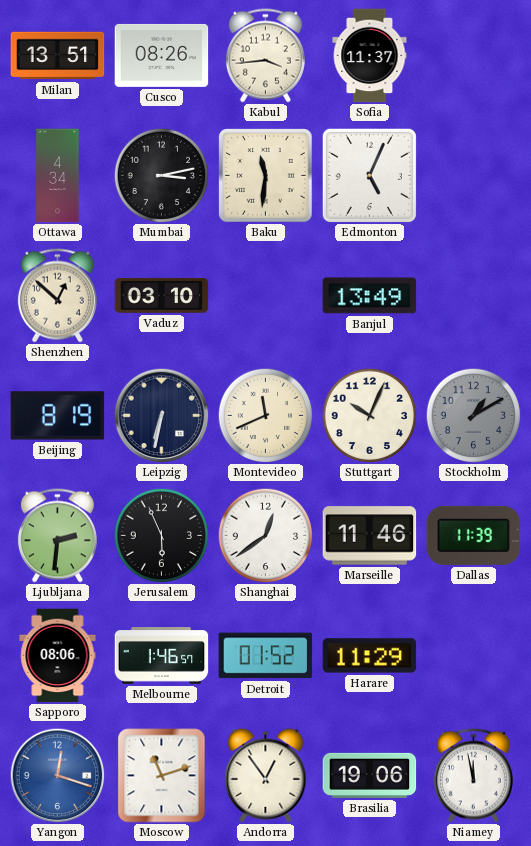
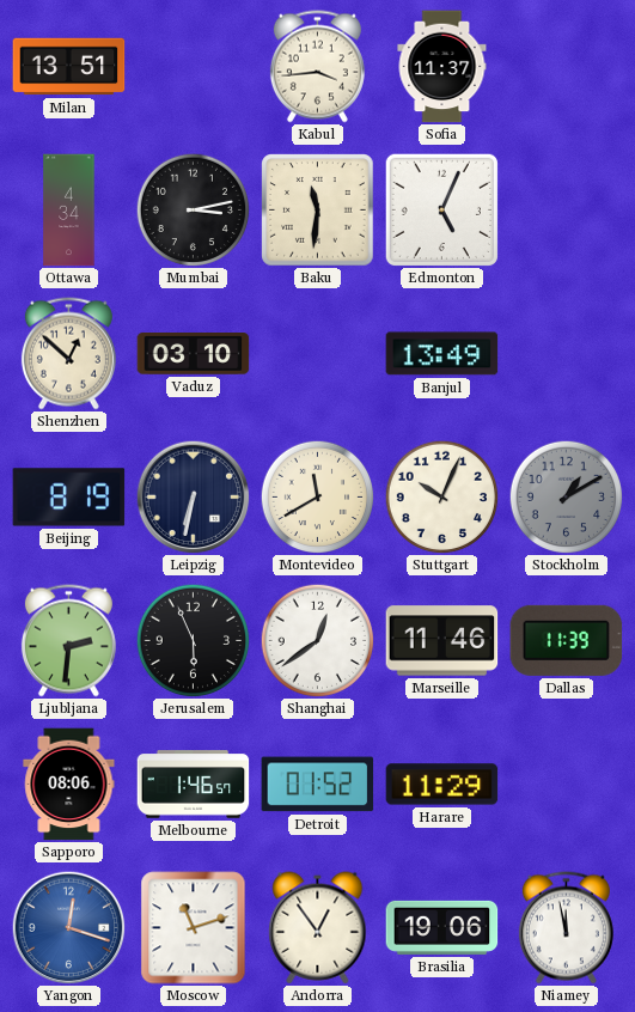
Cusco: 08:26 -> none (162, 55)
Montevideo: 11:41 -> 11:40 (317, 496)
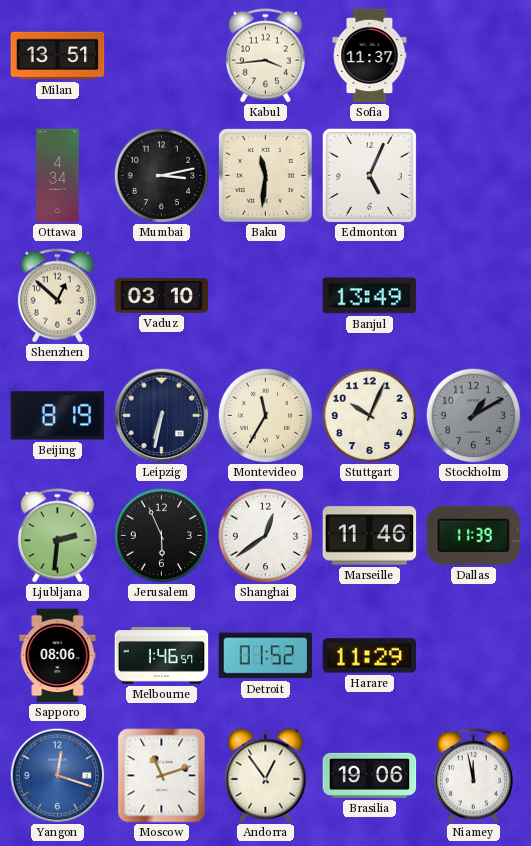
Montevideo: 11:40 -> 11:35 (265, 415)
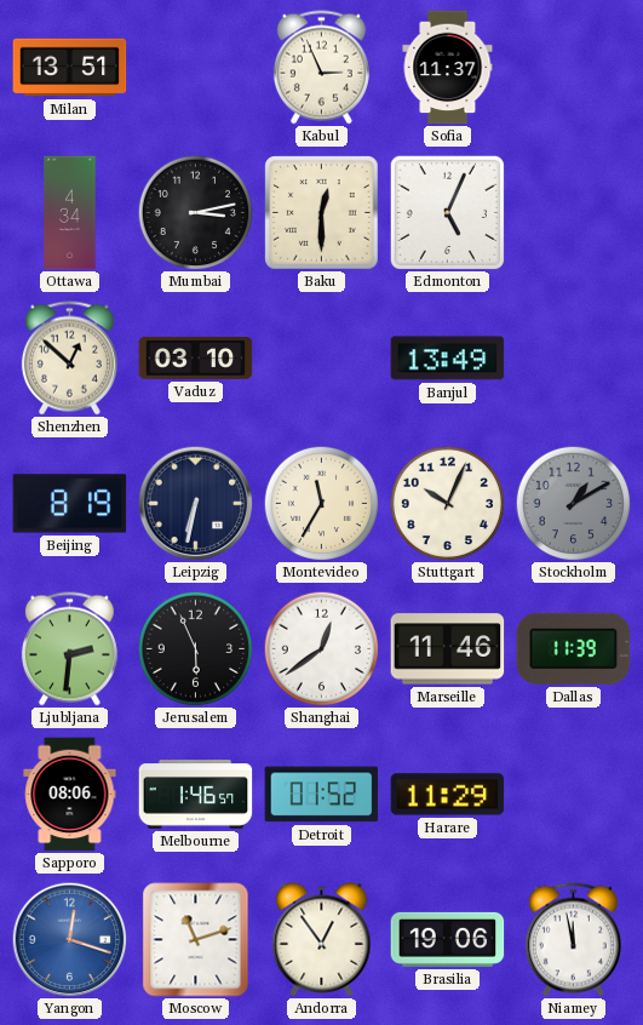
Kabul: 3:44 -> 2:56 (321, 68)
Baku: 11:31 -> 12:30 (322, 213)
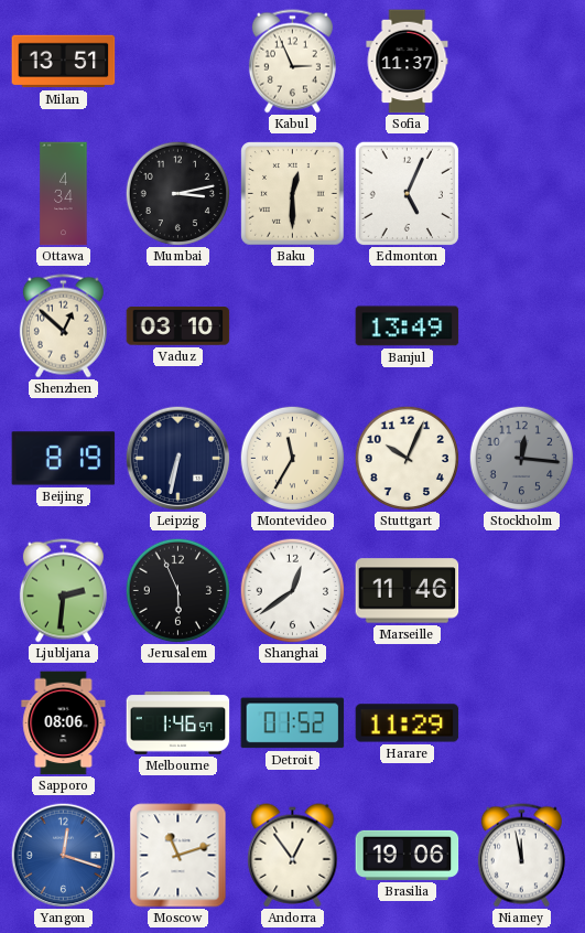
Stockholm: 1:10 -> 12:16 (521, 458)
Dallas: 11:39 -> none (574, 648)
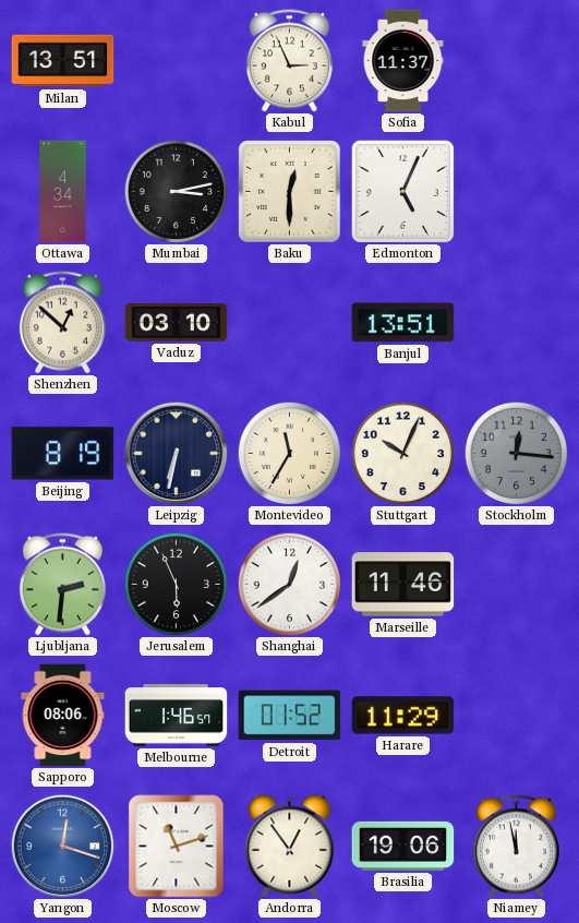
Banjul: 13:49 -> 13:51 (403, 323)
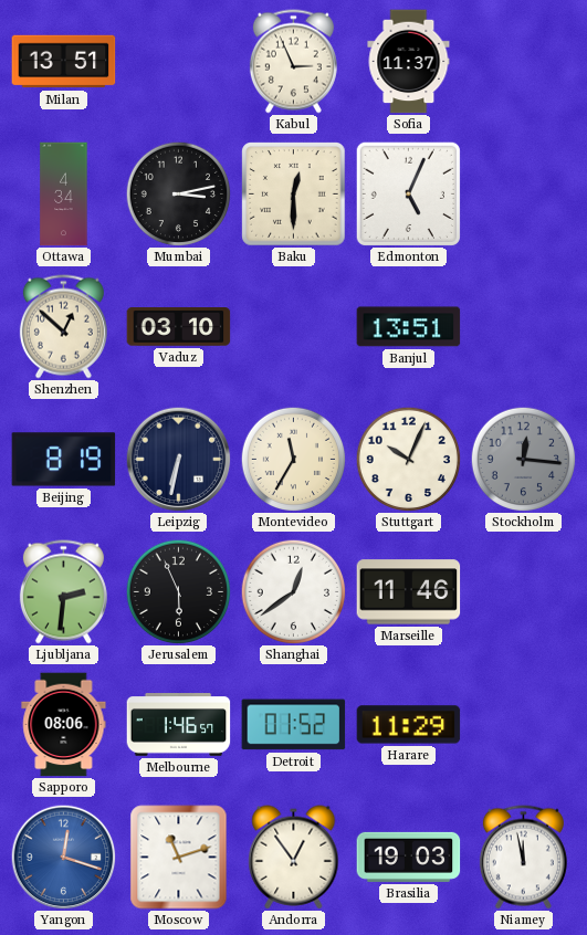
Brasilia: 19:06 -> 19:03 (409, 857)
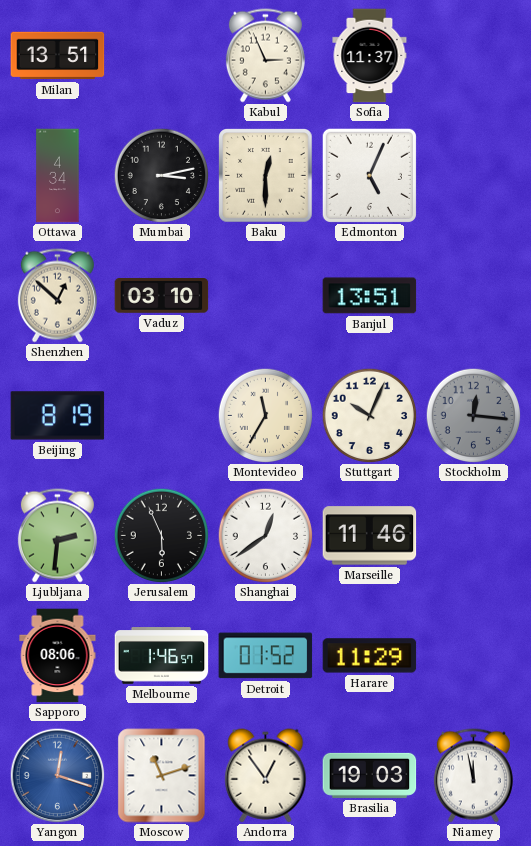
Leipzig: 6:32 -> none (178, 459)
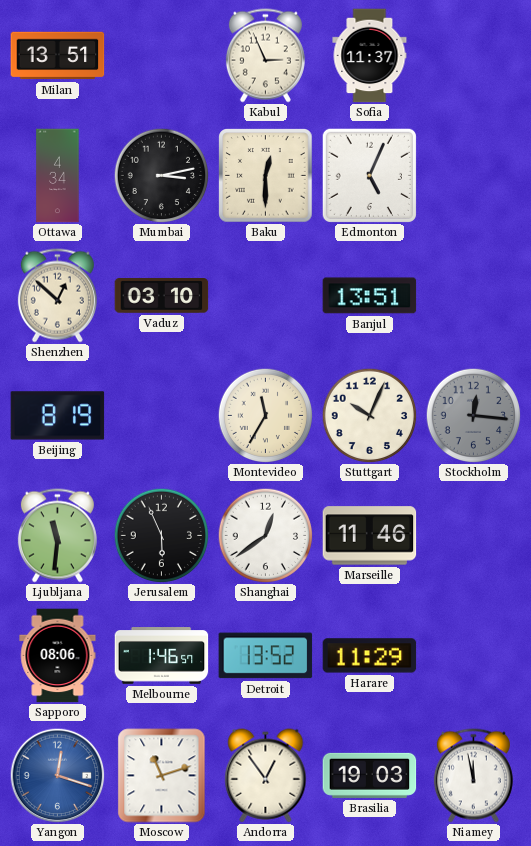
Ljubljana: 2:31 -> 11:31 (57, 536)
Detroit: 01:52 -> 13:52 (266, 656)
